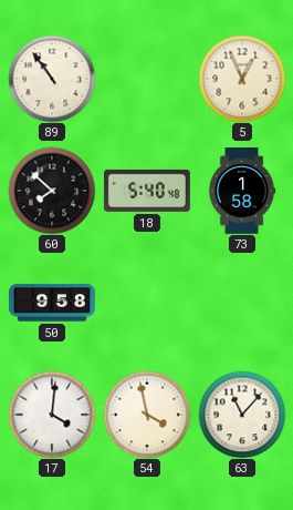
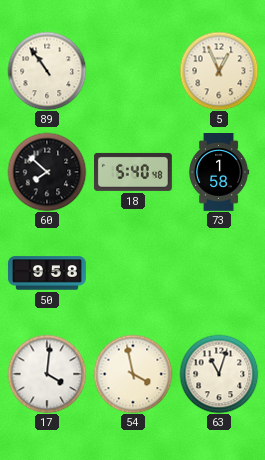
63: 11:07 -> 11:03 (219, 374)
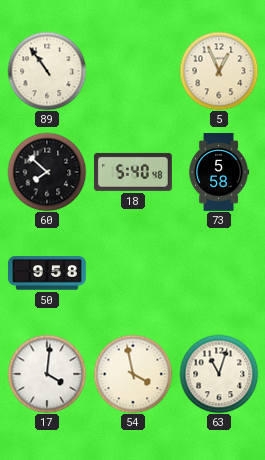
73: 1:58 -> 5:58 (220, 173)
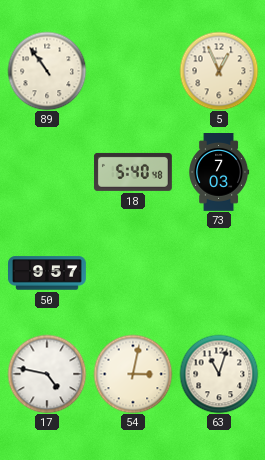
60: 7:52 -> none (47, 172)
73: 5:58 -> 7:03 (220, 173)
50: 9:58 -> 9:57 (48, 273)
17: 4:01 -> 4:47 (47, 374)
54: 3:58 -> 3:02 (133, 374)
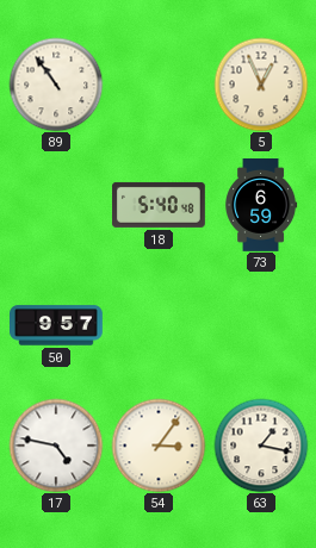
73: 7:03 -> 6:59 (262, 206)
54: 3:02 -> 3:06 (159, 446)
63: 11:03 -> 1:17 (261, 446)
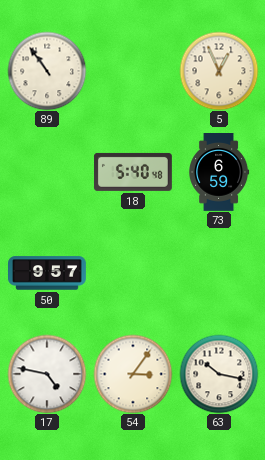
63: 1:17 -> 10:17 (219, 374)
